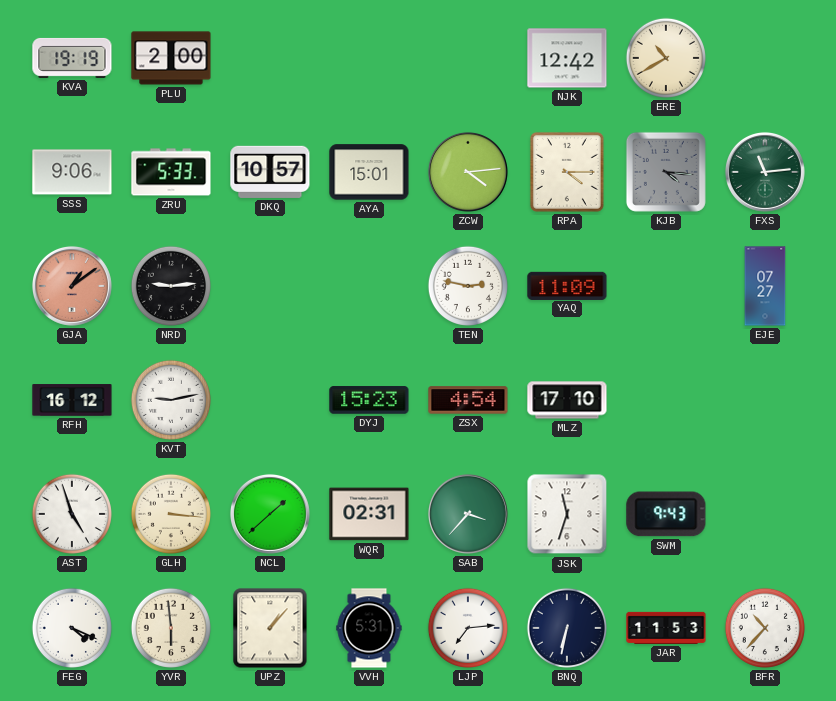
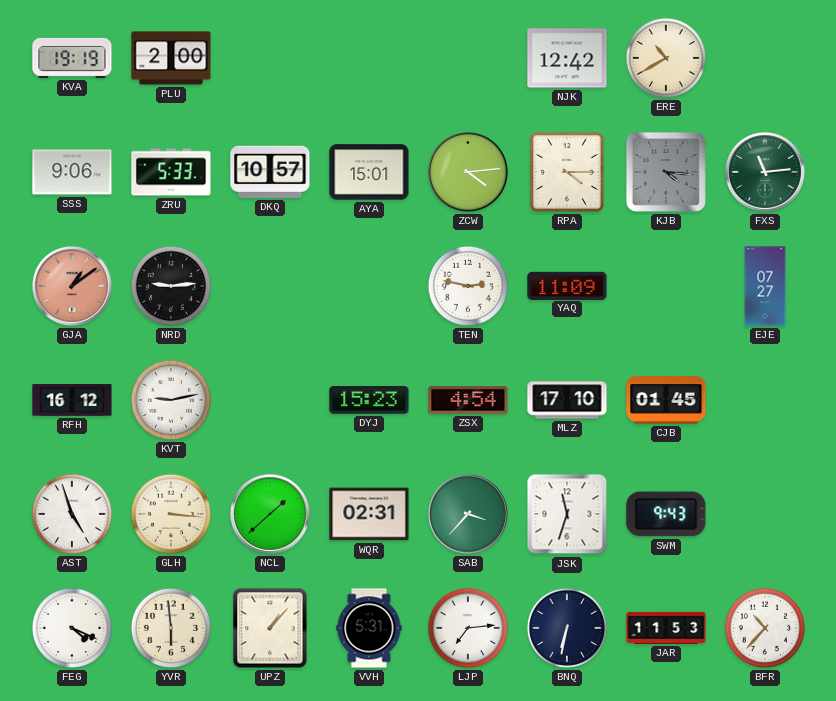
CJB: none -> 01:45 (666, 400)
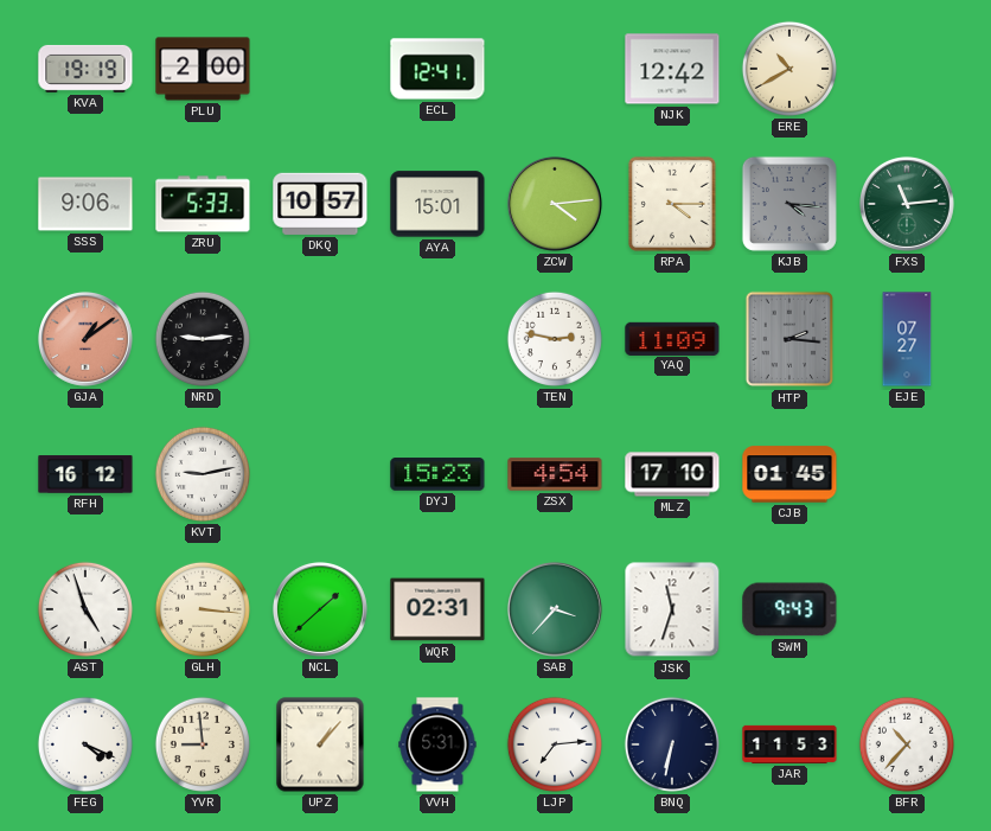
ECL: none -> 12:41 (437, 69)
HTP: none -> 2:16 (789, 339)
YVR: 5:59 -> 8:59 (203, 744)
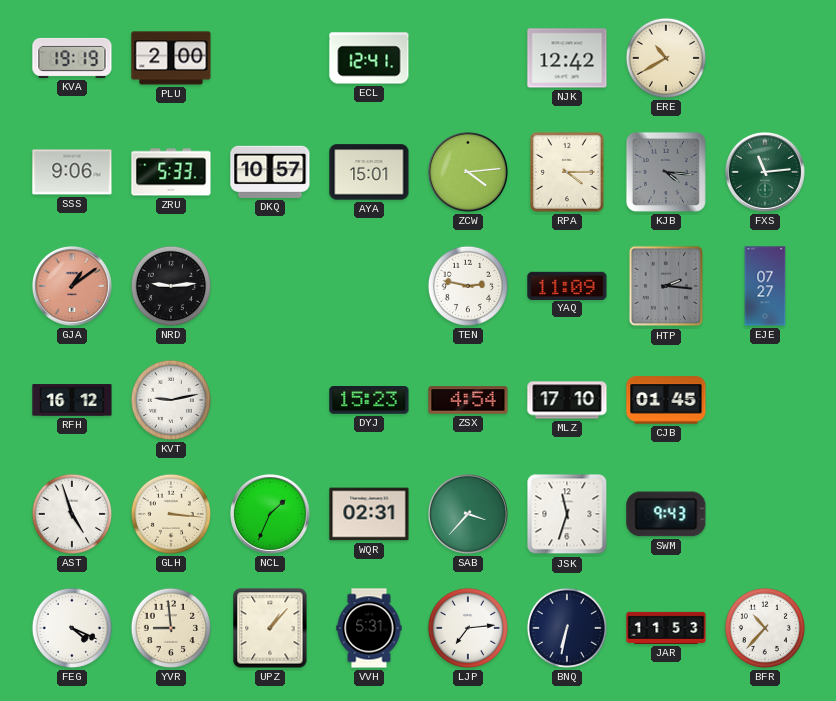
NCL: 1:38 -> 1:34 (270, 514)
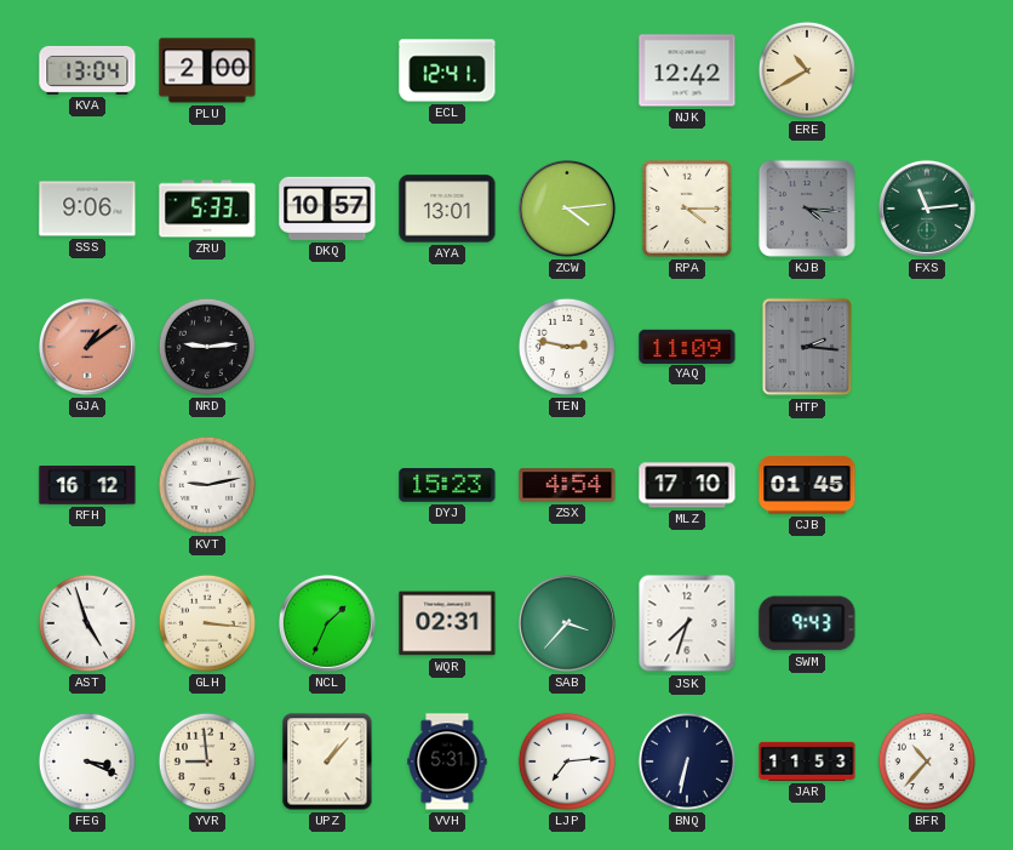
KVA: 19:19 -> 13:04 (87, 70)
AYA: 15:01 -> 13:01 (447, 209)
EJE: 07:27 -> none (765, 286)
JSK: 11:33 -> 7:33 (687, 623)
FEG: 4:19 -> 3:19 (87, 761)
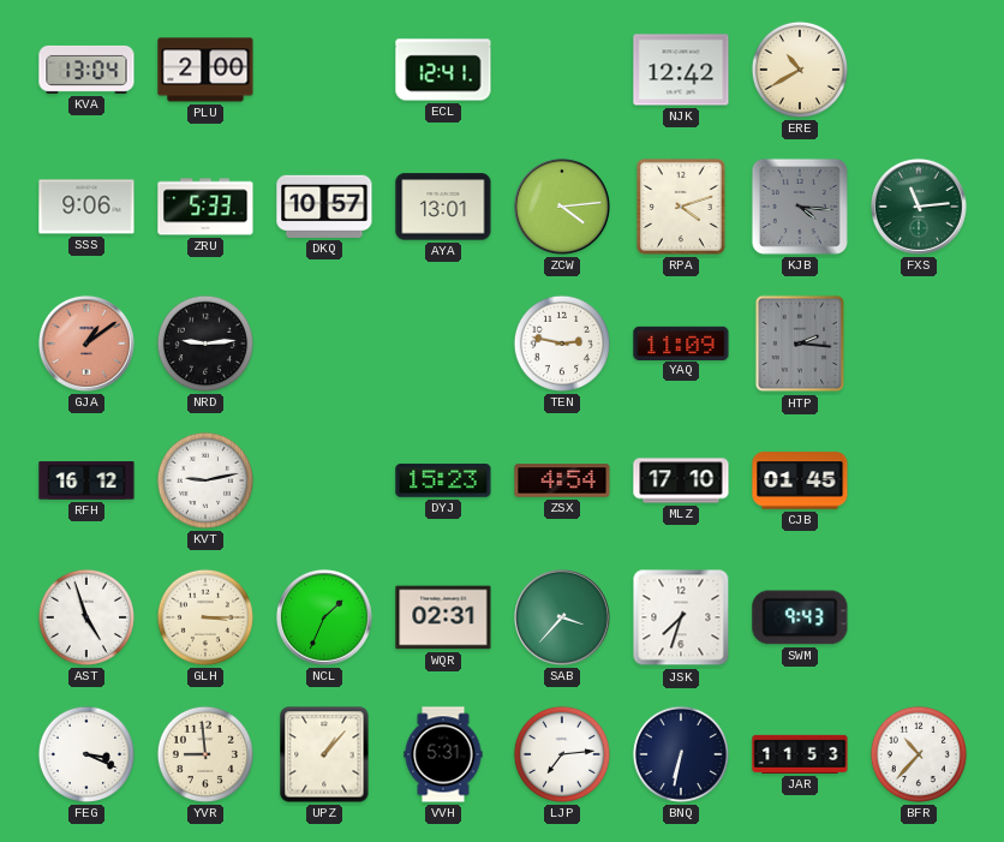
RPA: 4:15 -> 4:12 (681, 207)
GLH: 3:16 -> 3:15 (205, 617)
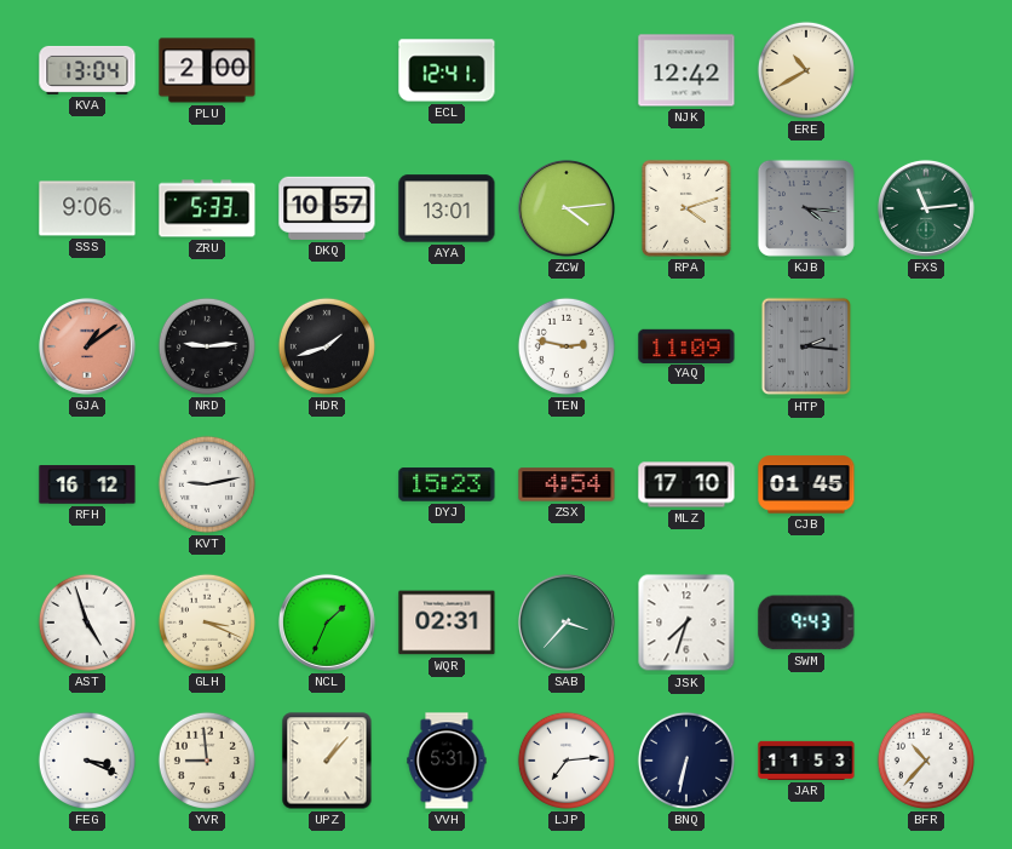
HDR: none -> 1:42 (327, 346)
GLH: 3:15 -> 3:19 (207, 623)
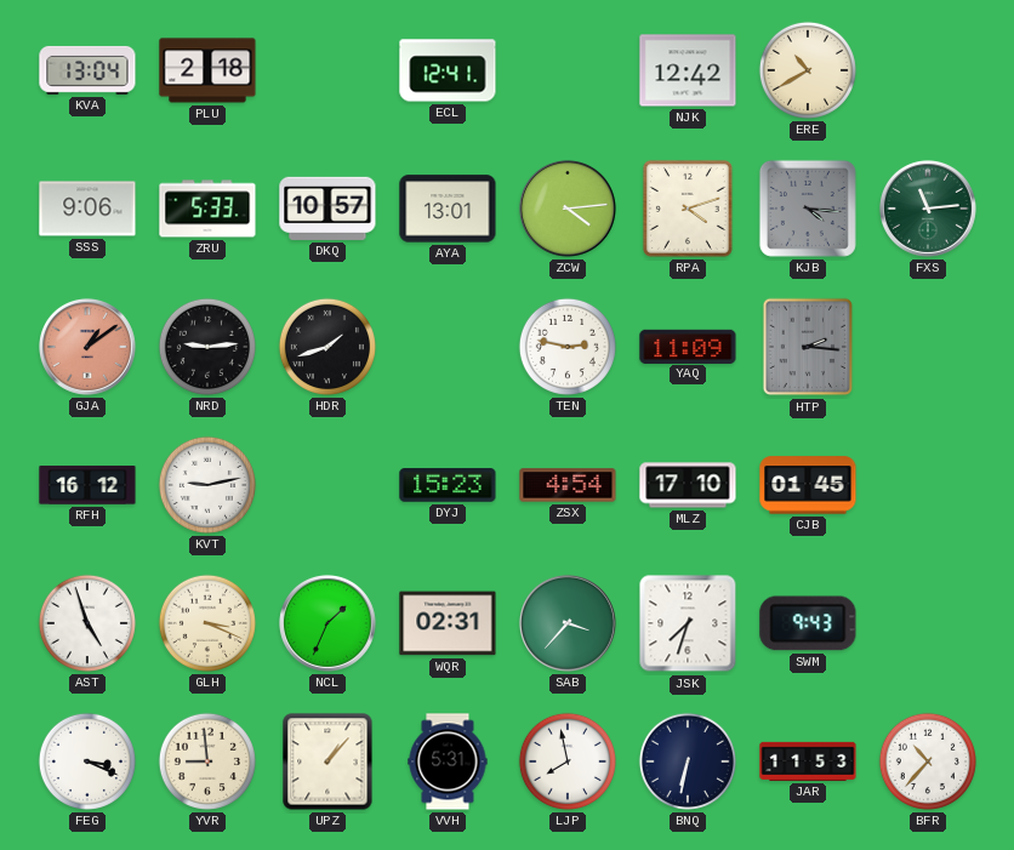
PLU: 2:00 -> 2:18 (207, 70)
LJP: 7:14 -> 7:58 (568, 761)
